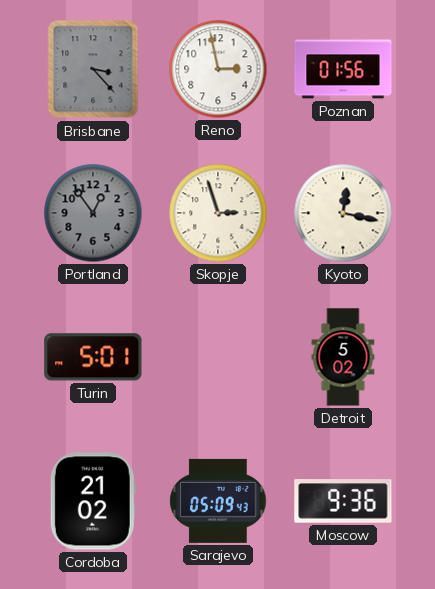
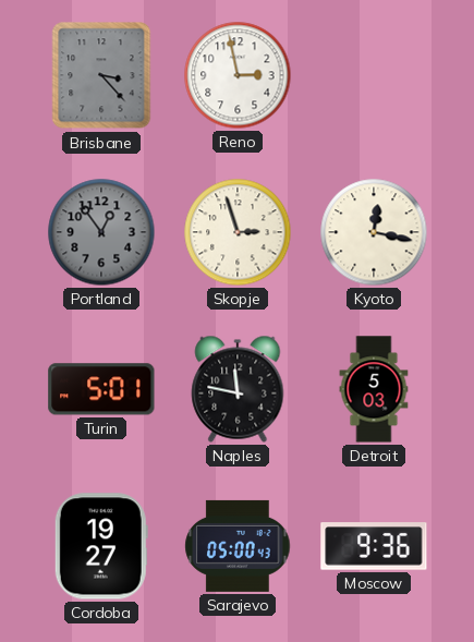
Poznan: 01:56 -> none (343, 69)
Naples: none -> 11:47 (238, 389)
Detroit: 5:02 -> 5:03 (374, 389)
Cordoba: 21:02 -> 19:27 (101, 546)
Sarajevo: 05:09 -> 05:00 (238, 546)
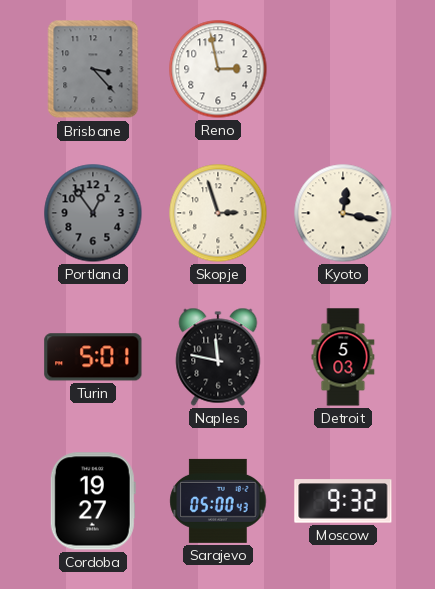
Moscow: 9:36 -> 9:32 (343, 501)
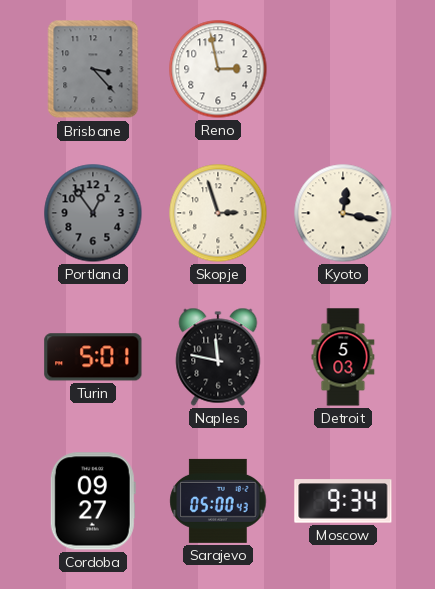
Cordoba: 19:27 -> 09:27 (93, 501)
Moscow: 9:32 -> 9:34 (343, 501)
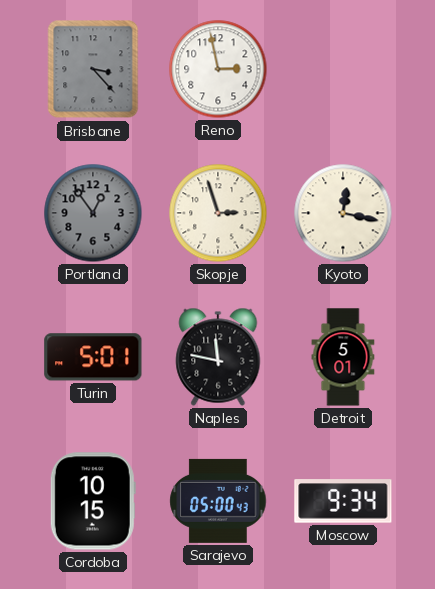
Detroit: 5:03 -> 5:01 (343, 357)
Cordoba: 09:27 -> 10:15 (93, 501)
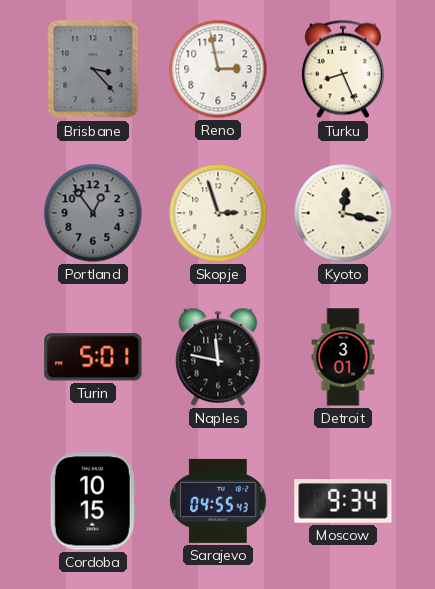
Turku: none -> 8:26 (343, 69)
Detroit: 5:01 -> 3:01 (343, 357)
Sarajevo: 05:00 -> 04:55 (218, 501)
